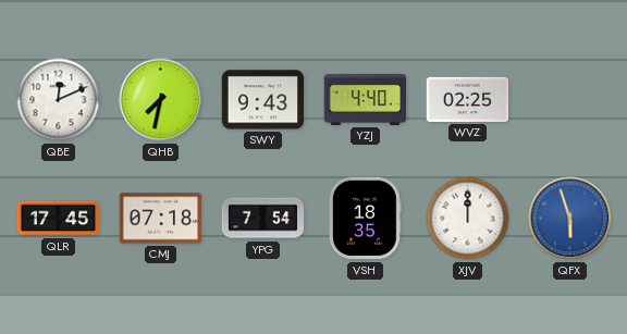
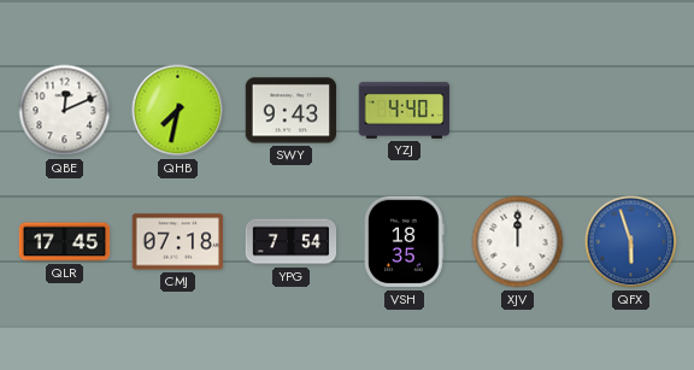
WVZ: 02:25 -> none (468, 99)
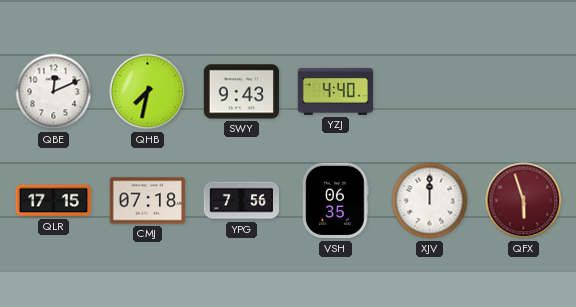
QLR: 17:45 -> 17:15 (54, 201)
YPG: 7:54 -> 7:56 (242, 201)
VSH: 18:35 -> 06:35 (336, 201)
QFX dial: blue -> burgundy (524, 201)
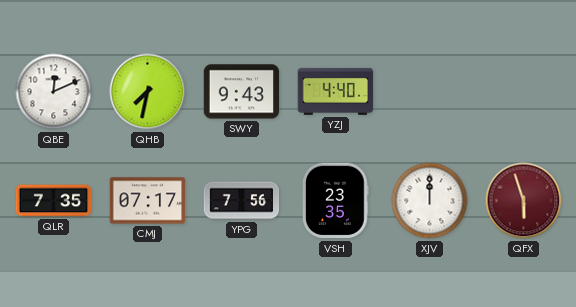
QLR: 17:15 -> 7:35 (54, 201)
CMJ: 07:18 -> 07:17 (148, 201)
VSH: 06:35 -> 23:35 (336, 201)
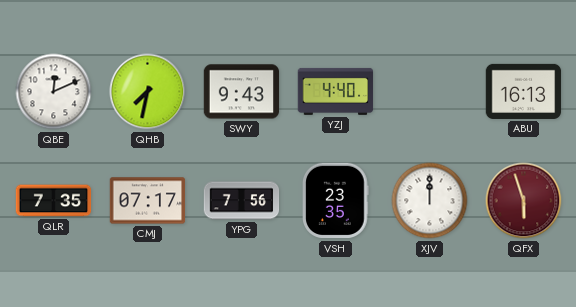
ABU: none -> 16:13 (524, 91)
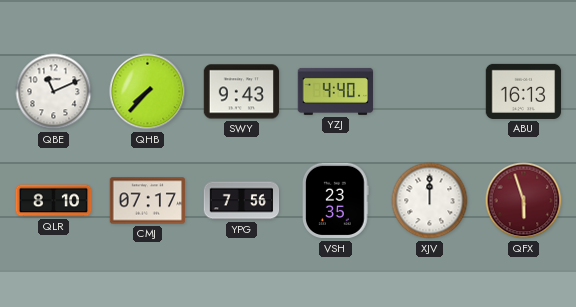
QBE: 12:11 -> 11:11 (54, 92)
QHB: 7:32 -> 7:37 (148, 92)
QLR: 7:35 -> 8:10 (54, 201)
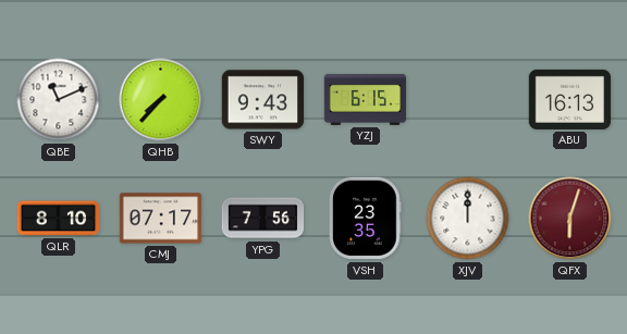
YZJ: 4:40 -> 6:15 (366, 99)
QFX: 5:57 -> 6:03 (570, 219)
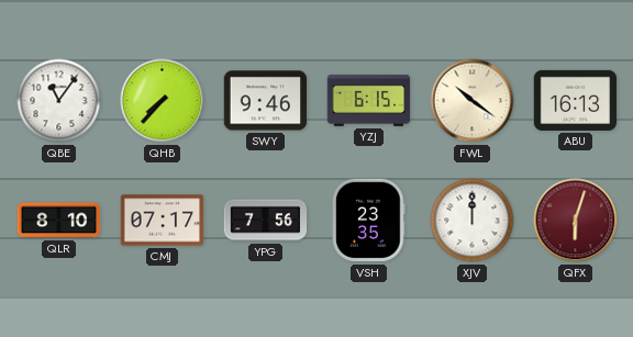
QBE: 11:11 -> 11:06 (59, 101)
SWY: 9:43 -> 9:46 (266, 101)
FWL: none -> 10:21 (473, 101)
